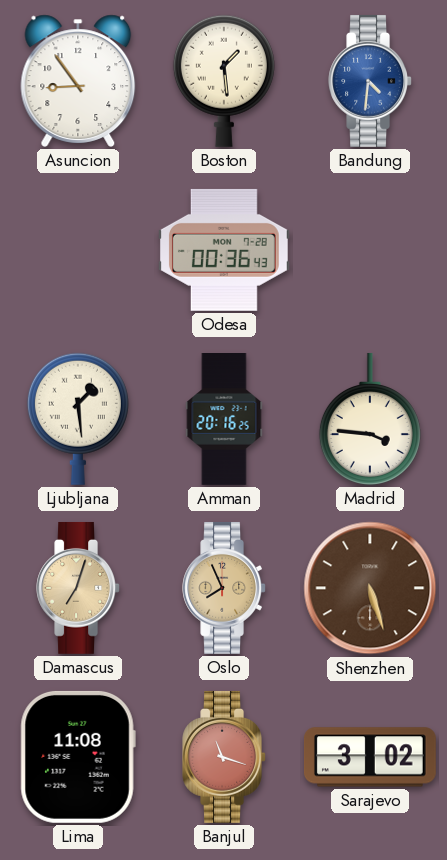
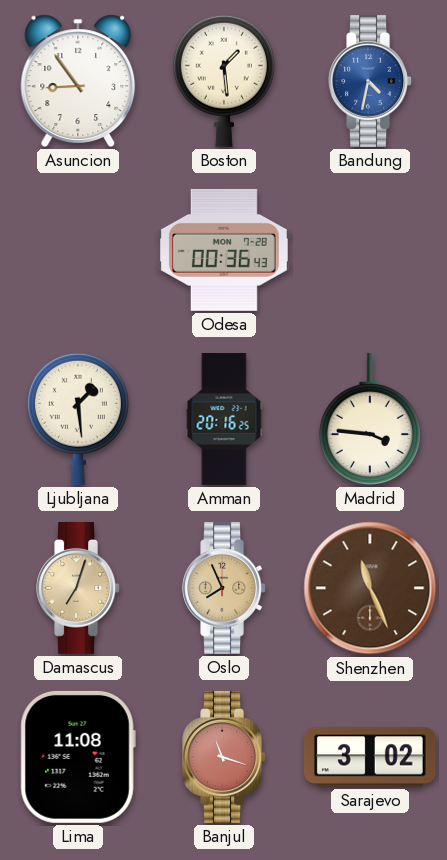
Bandung: 4:31 -> 4:32 (370, 81)
Shenzhen: 5:27 -> 11:26 (370, 588)
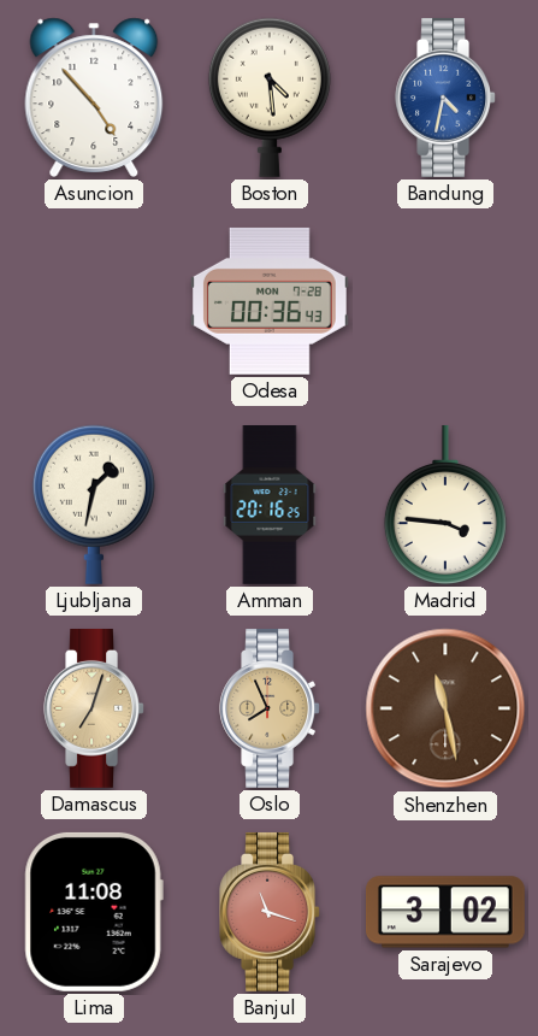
Asuncion: 8:54 -> 4:53 (94, 98)
Boston: 1:29 -> 4:29 (270, 98)
Ljubljana: 1:29 -> 1:32 (94, 505)
Shenzhen: 11:26 -> 11:28 (445, 708)
